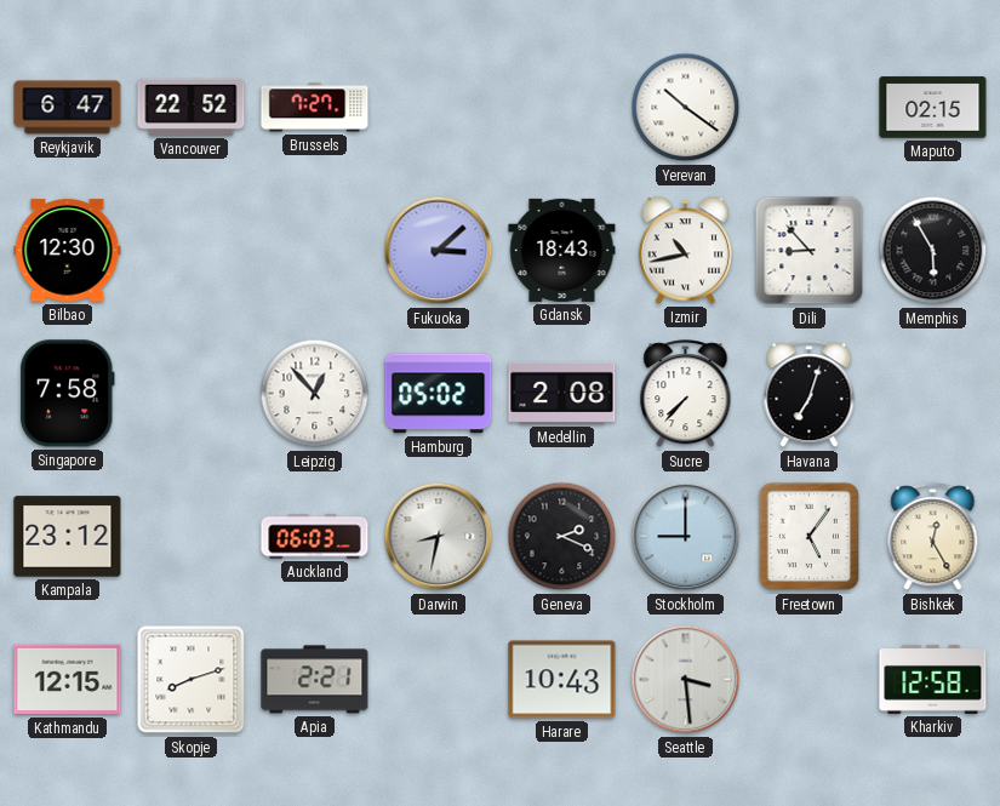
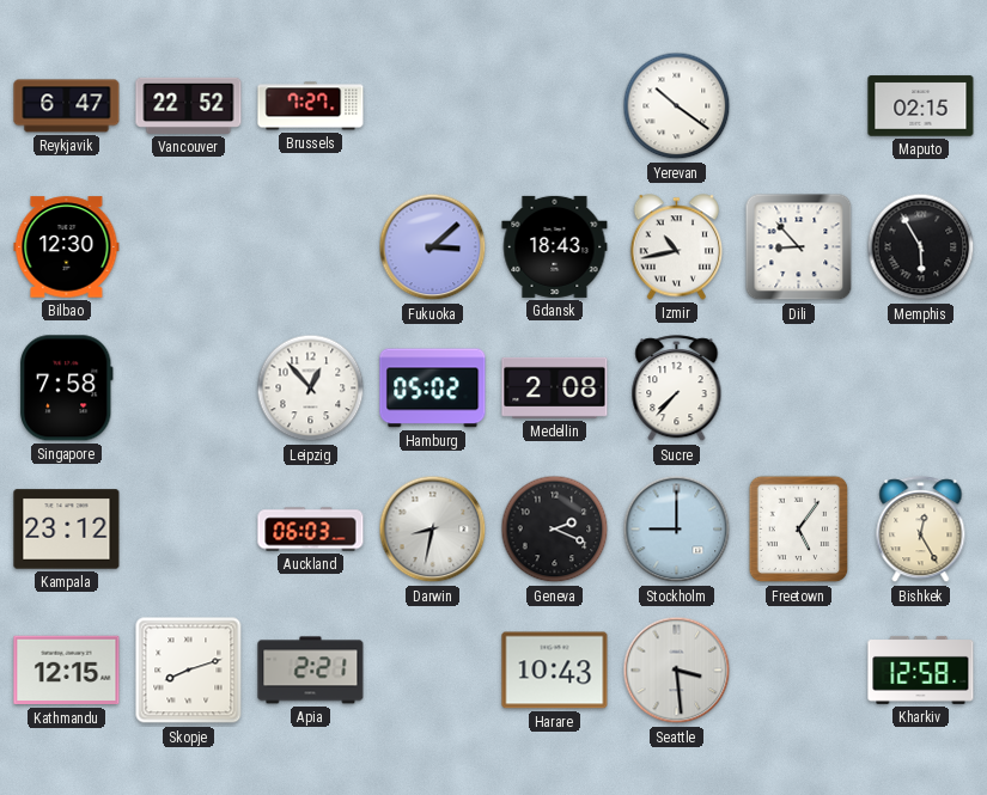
Havana: 7:03 -> none (810, 394)
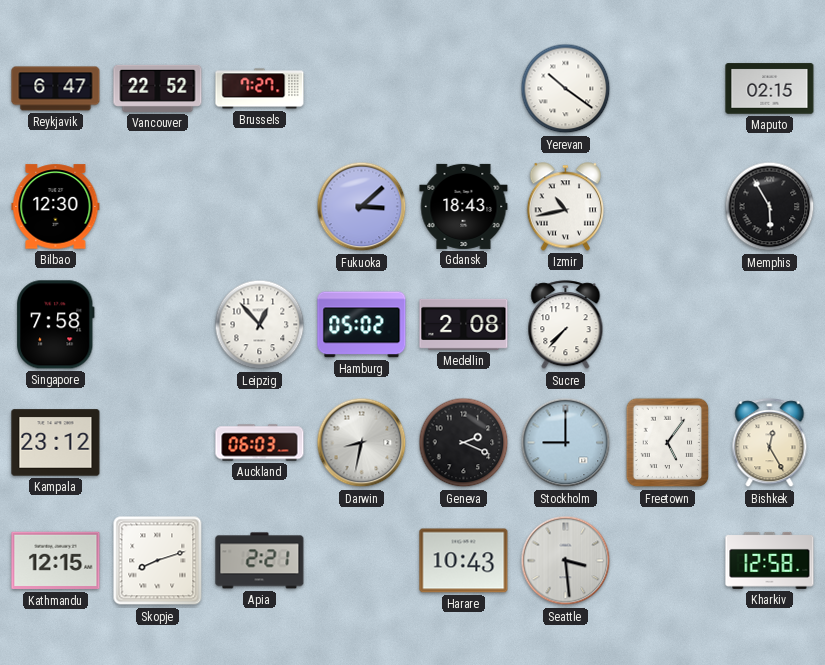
Dili: 8:53 -> none (799, 247)
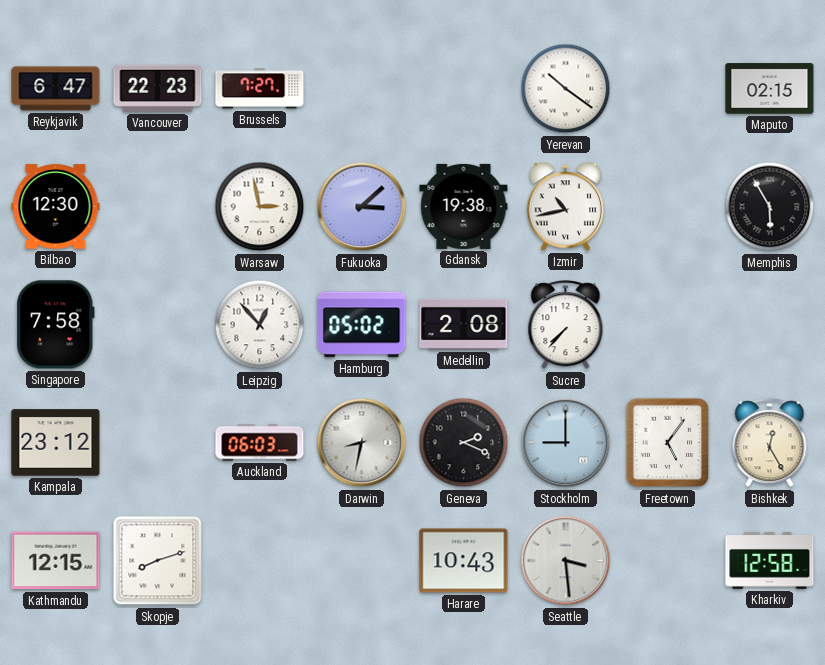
Vancouver: 22:52 -> 22:23 (158, 88)
Warsaw: none -> 2:58 (260, 207)
Gdansk: 18:43 -> 19:38 (464, 206)
Apia: 2:21 -> none (260, 561)
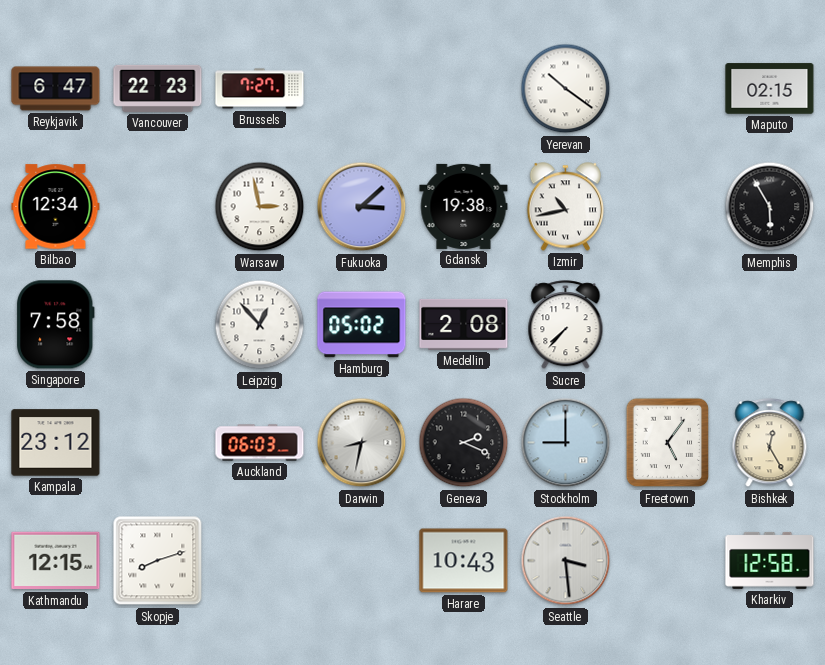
Bilbao: 12:30 -> 12:34 (56, 207)
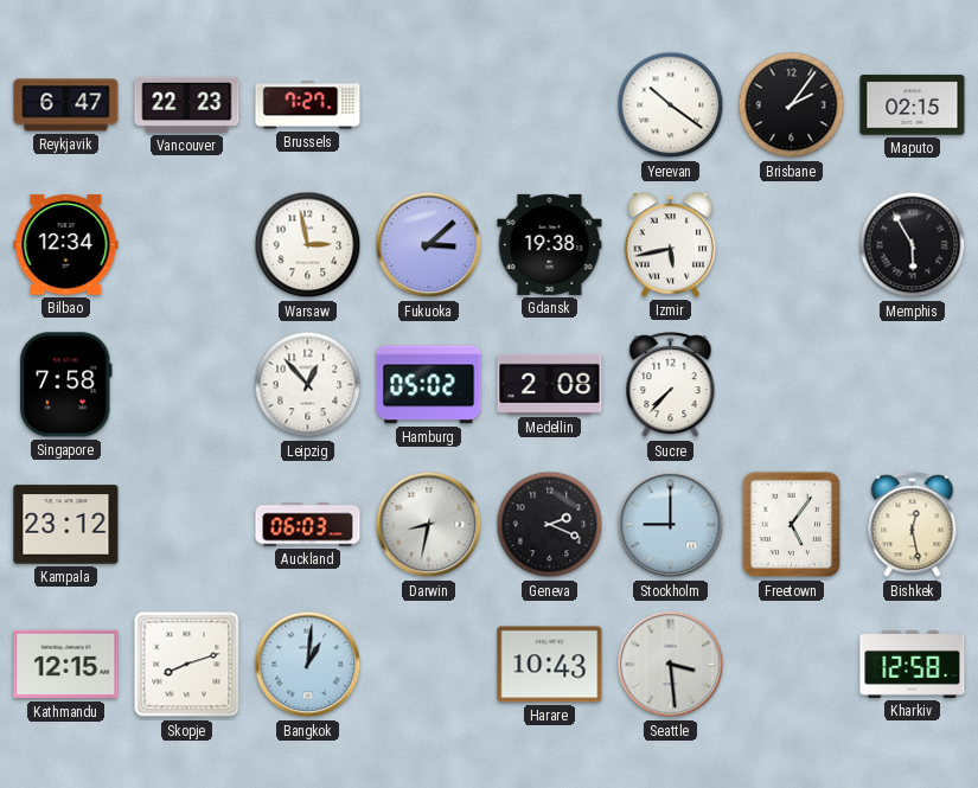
Brisbane: none -> 2:06 (792, 105)
Izmir: 10:43 -> 5:43 (670, 245)
Bishkek: 12:25 -> 12:28 (913, 525)
Bangkok: none -> 1:01 (308, 665)
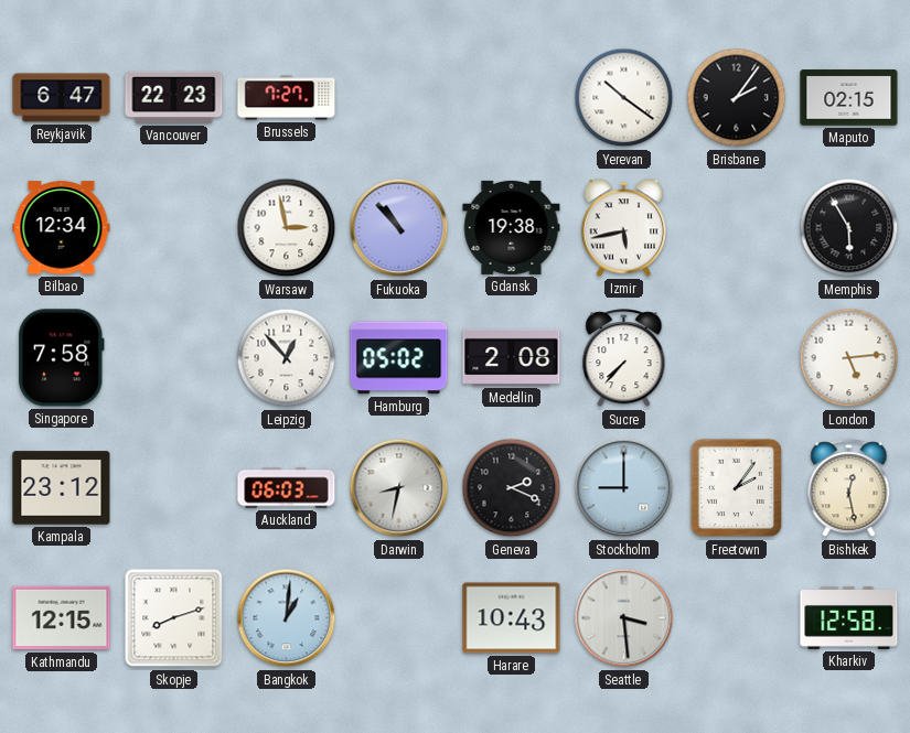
Fukuoka: 3:08 -> 10:53 (399, 228)
London: none -> 5:14 (849, 358)
Freetown: 5:06 -> 2:06 (737, 488)
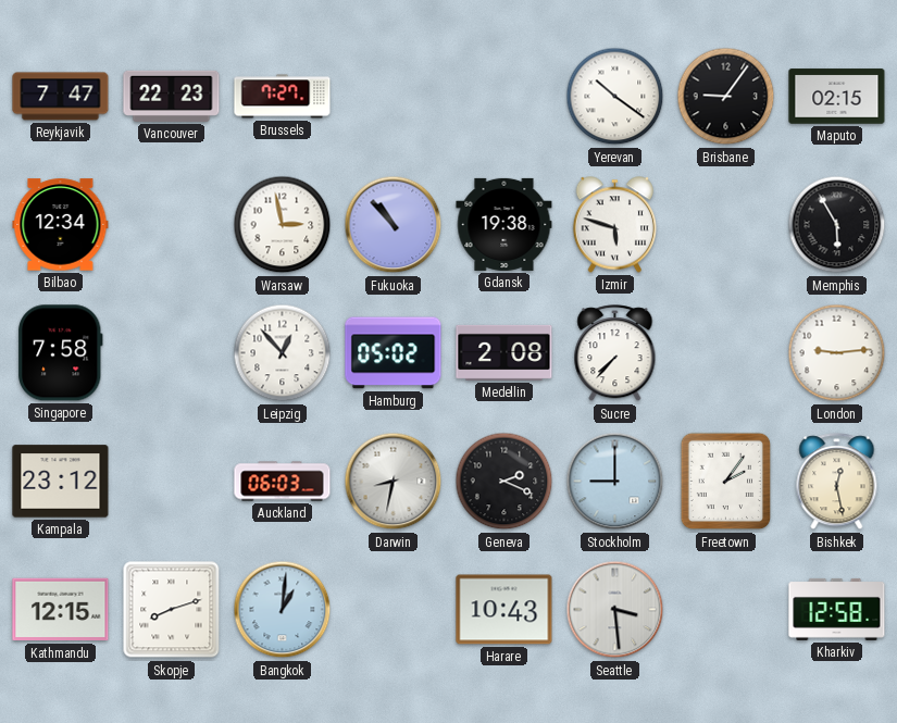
Reykjavik: 6:47 -> 7:47 (61, 97)
Brisbane: 2:06 -> 9:06 (726, 97)
Izmir: 5:43 -> 5:48 (614, 225)
London: 5:14 -> 9:14 (837, 353)
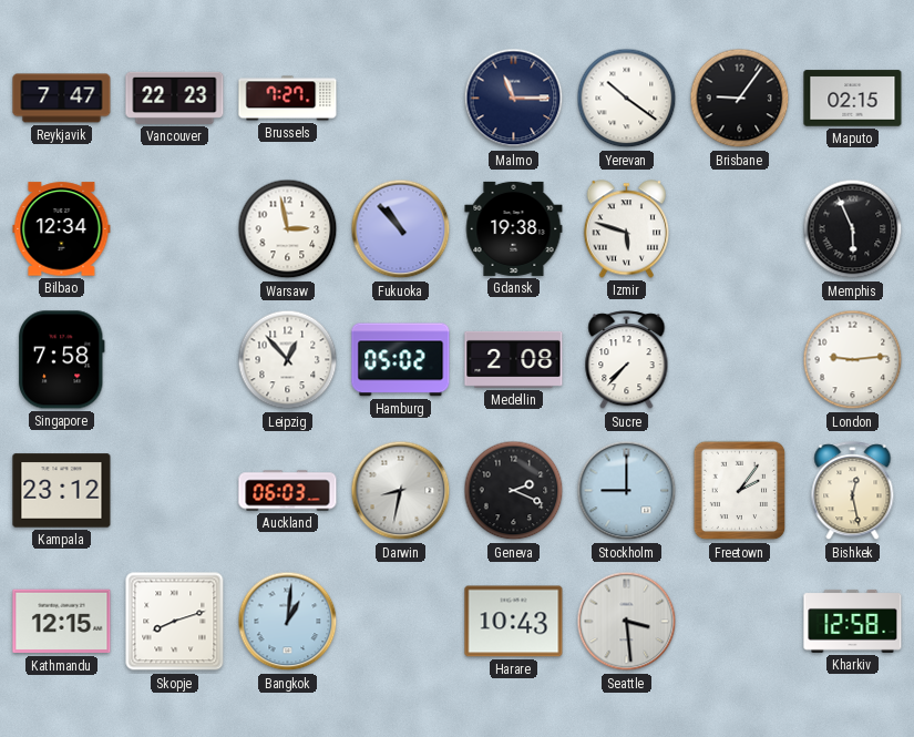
Malmo: none -> 11:15 (514, 99)
Memphis: 5:55 -> 5:56 (853, 229)
